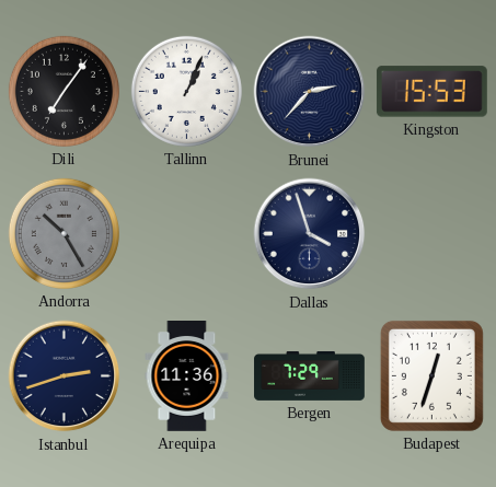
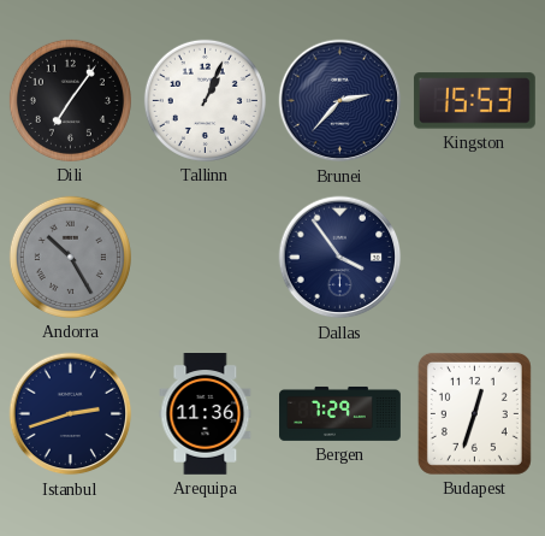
Dallas: 3:57 -> 3:54 (340, 258)
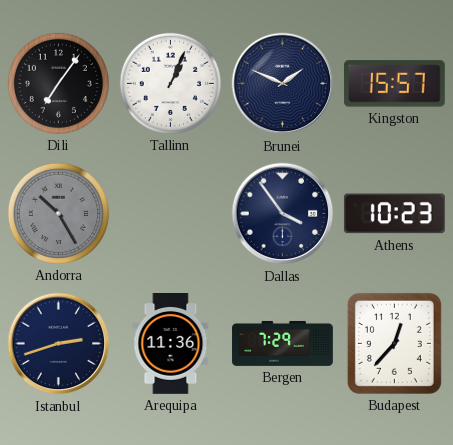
Brunei: 2:37 -> 1:49 (283, 84)
Kingston: 15:53 -> 15:57 (394, 84)
Athens: none -> 10:23 (394, 214)
Budapest: 12:33 -> 12:37 (394, 343)
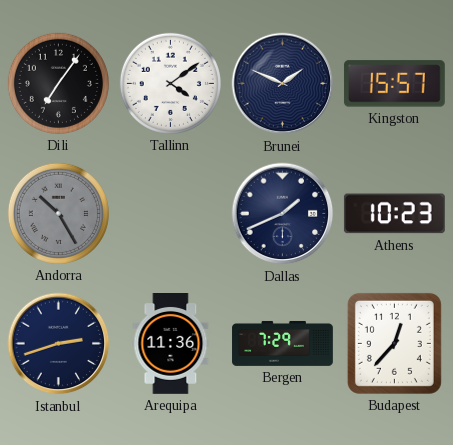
Tallinn: 1:04 -> 4:09 (170, 83)
Dallas: 3:54 -> 1:41 (283, 214)
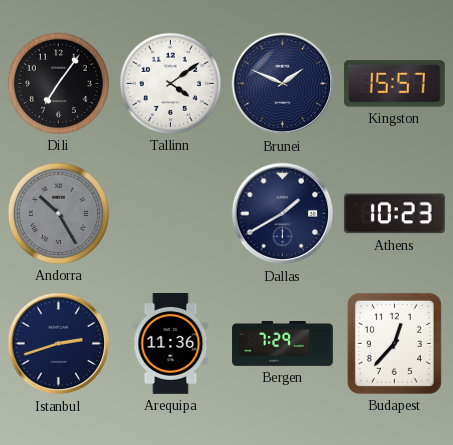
Dallas: 1:41 -> 1:40 (283, 214)
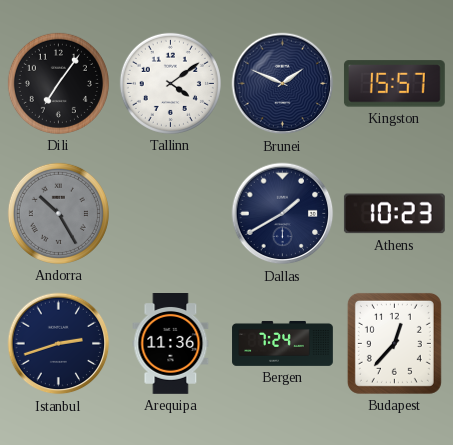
Bergen: 7:29 -> 7:24 (283, 343)
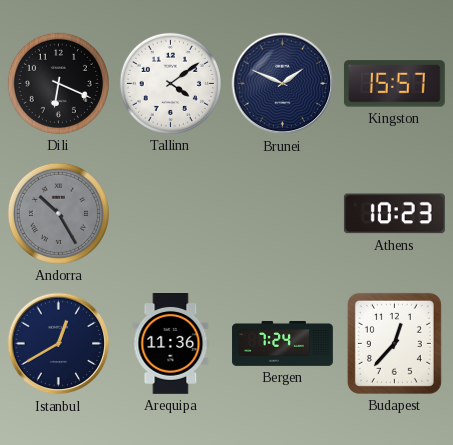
Dili: 7:06 -> 6:19 (58, 83)
Dallas: 1:40 -> none (283, 214)
Istanbul: 2:42 -> 12:40 (59, 344)
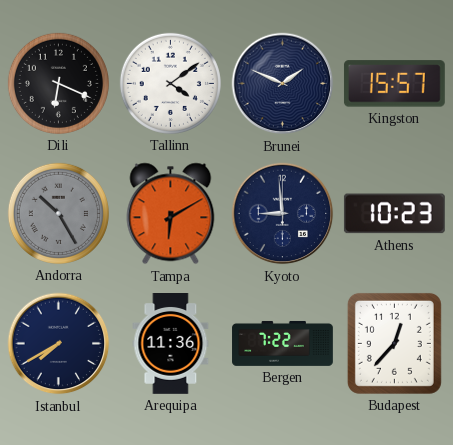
Tampa: none -> 6:10 (171, 214)
Kyoto: none -> 8:59 (283, 214)
Istanbul: 12:40 -> 7:40 (59, 344)
Bergen: 7:24 -> 7:22 (283, 343)
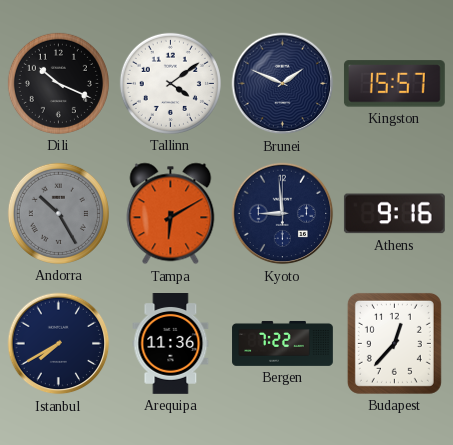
Dili: 6:19 -> 10:19 (58, 83)
Athens: 10:23 -> 9:16 (394, 214)
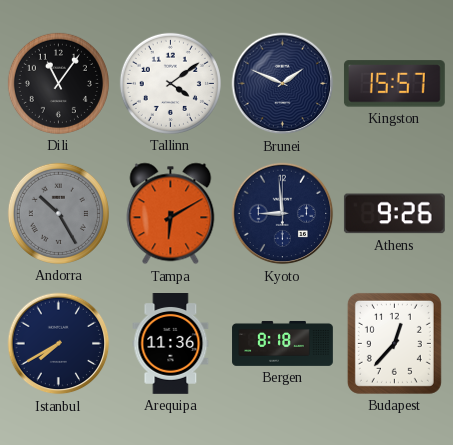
Dili: 10:19 -> 11:06 (58, 83)
Athens: 9:16 -> 9:26 (394, 214)
Bergen: 7:22 -> 8:18 (283, 343)
